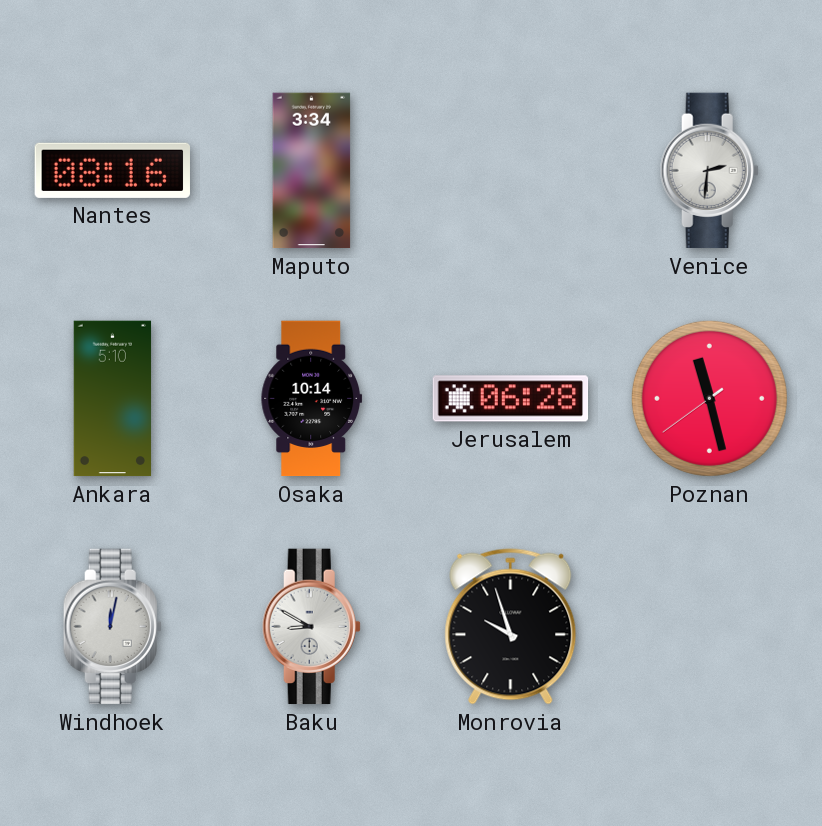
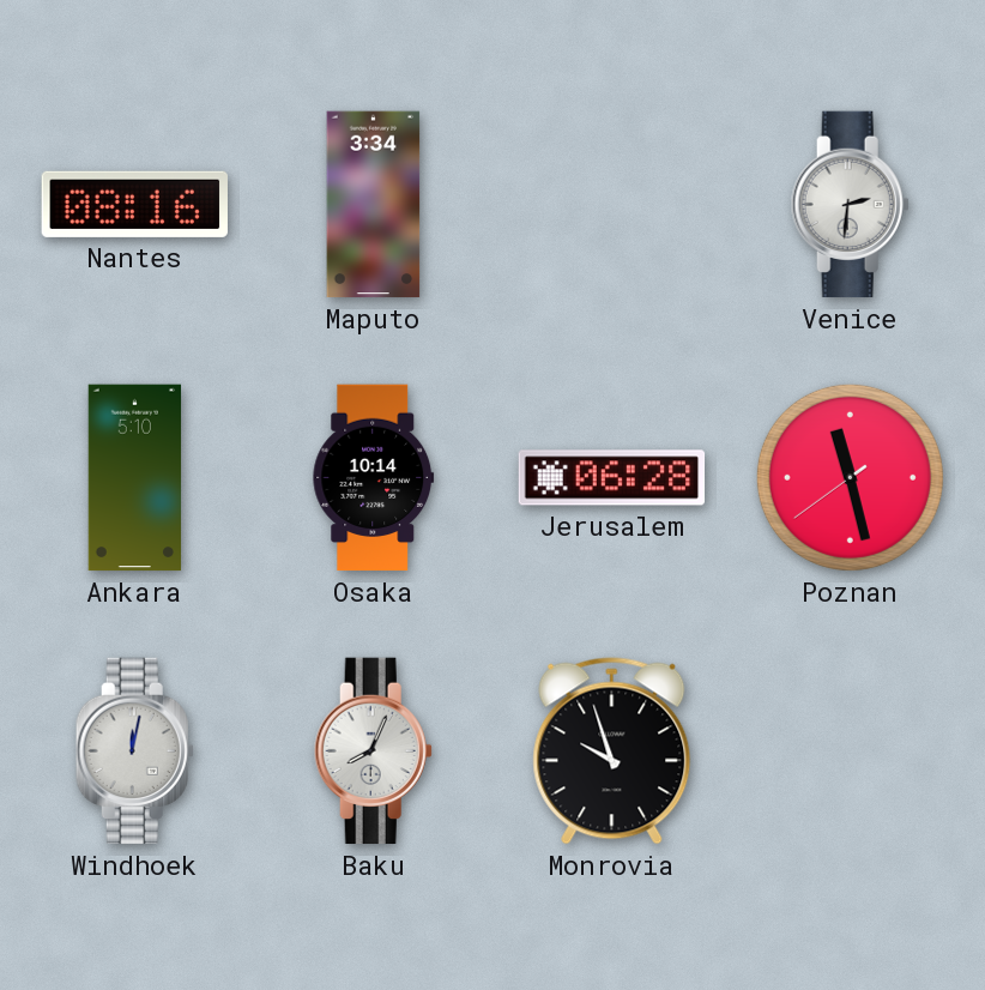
Baku: 8:50 -> 8:04 (373, 751)
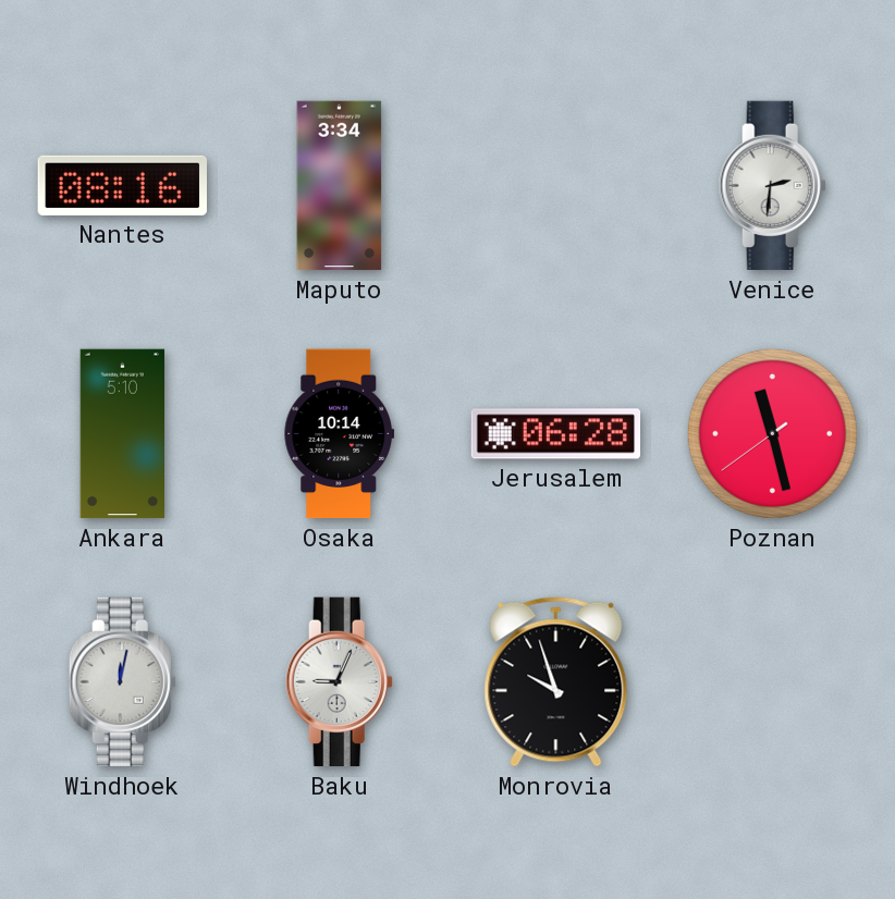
Baku: 8:04 -> 9:04 (339, 682)
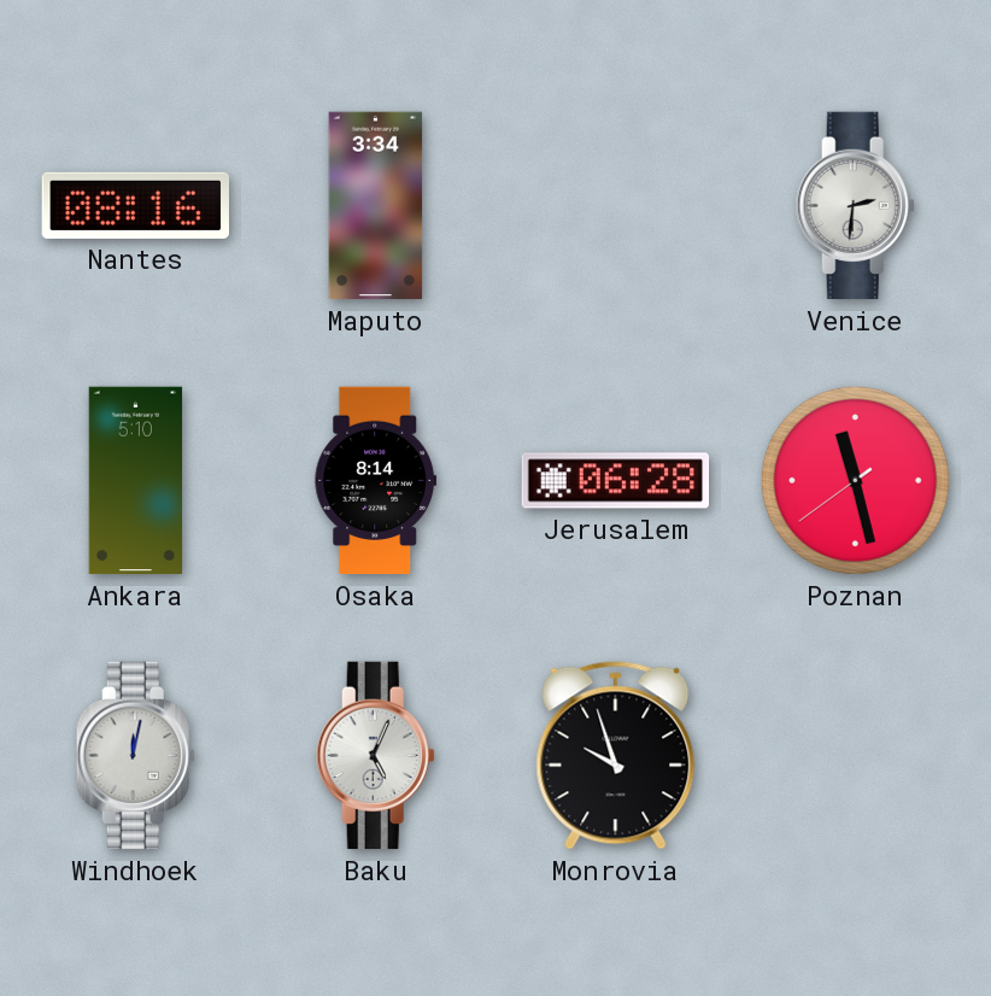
Osaka: 10:14 -> 8:14 (376, 481)
Baku: 9:04 -> 5:04 (375, 756)
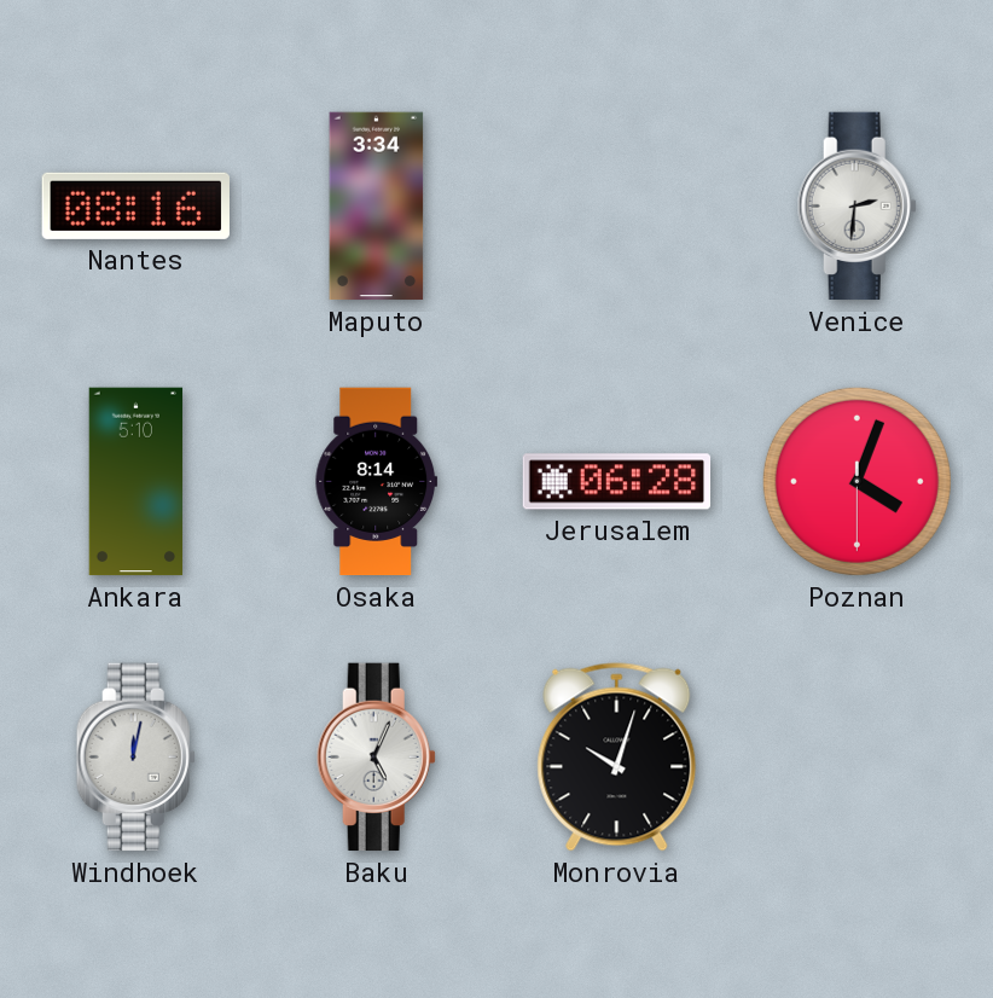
Poznan: 11:27 -> 4:03 (856, 481)
Monrovia: 9:57 -> 10:03 (617, 758)
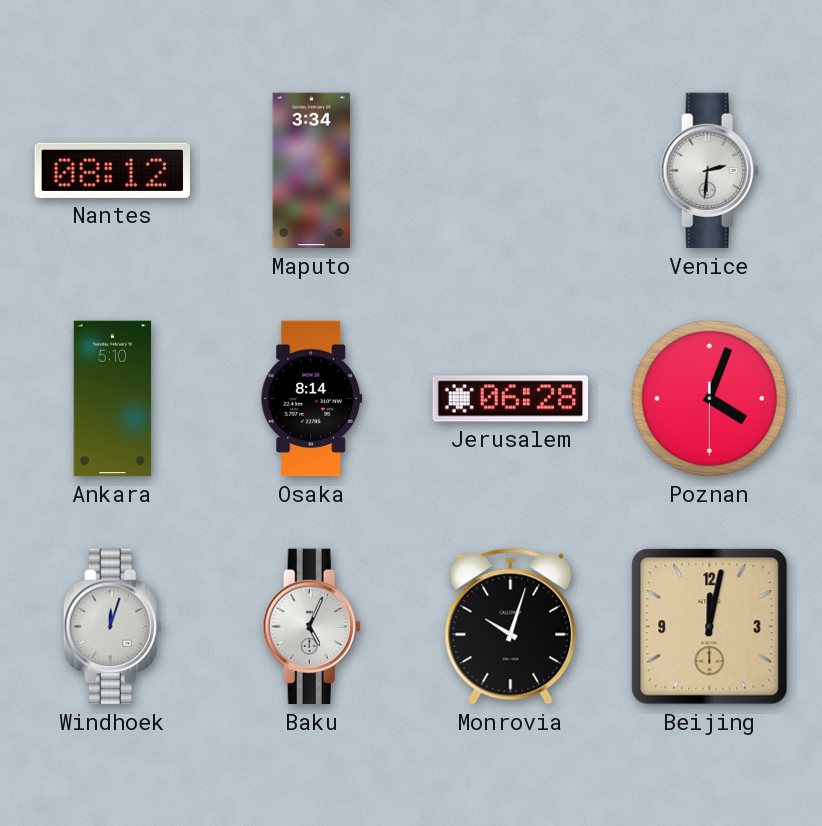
Nantes: 08:16 -> 08:12 (112, 170)
Windhoek: 12:02 -> 12:03 (112, 627)
Beijing: none -> 12:02 (710, 627)
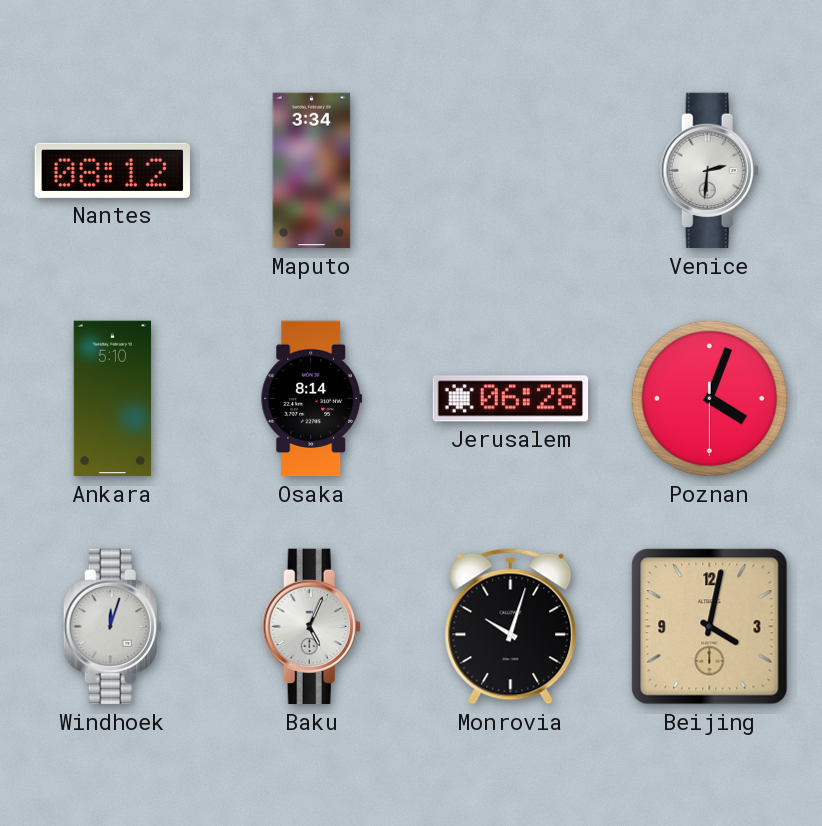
Beijing: 12:02 -> 4:02 (710, 627)
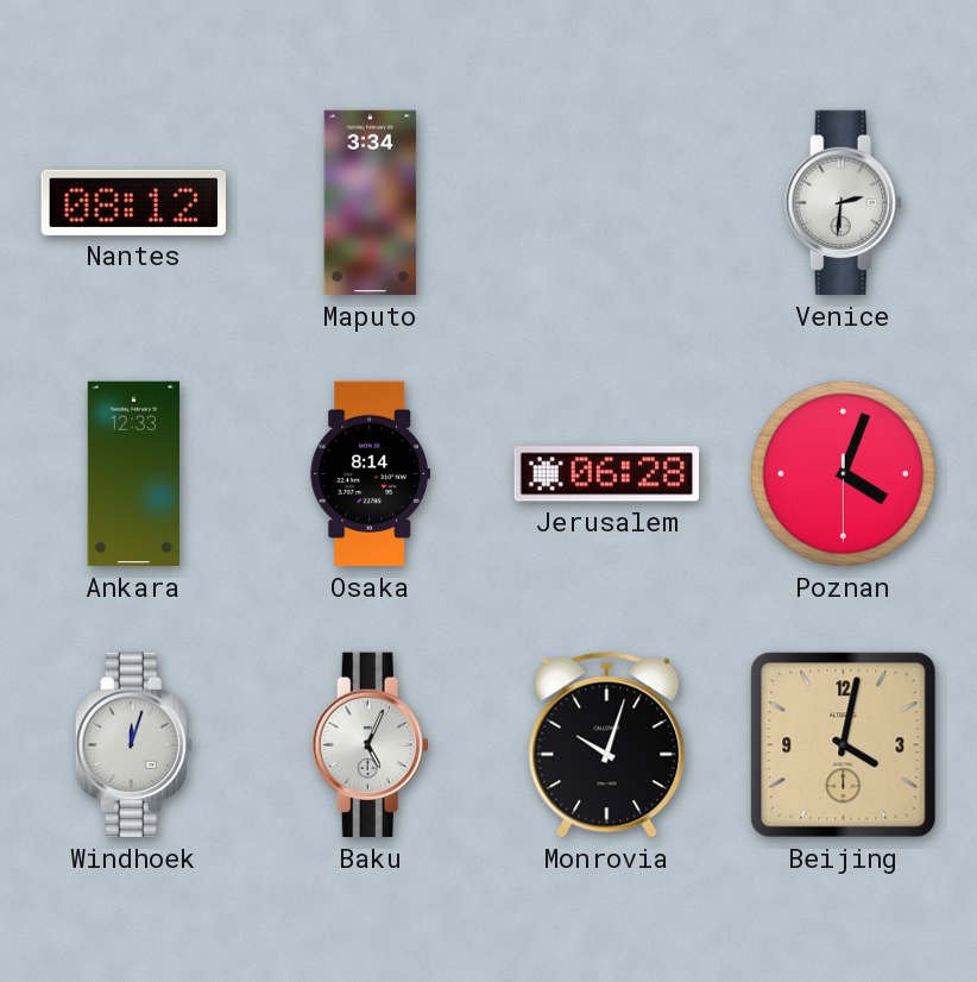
Ankara: 5:10 -> 12:33 (134, 474)
